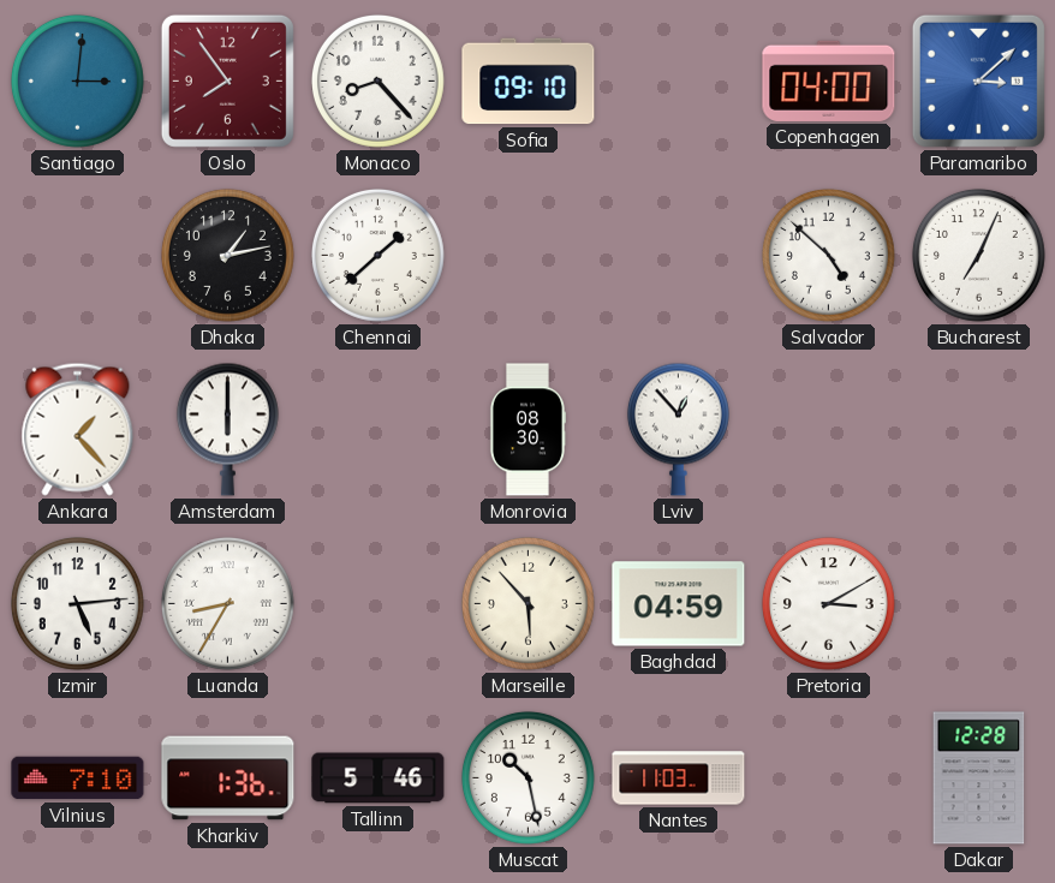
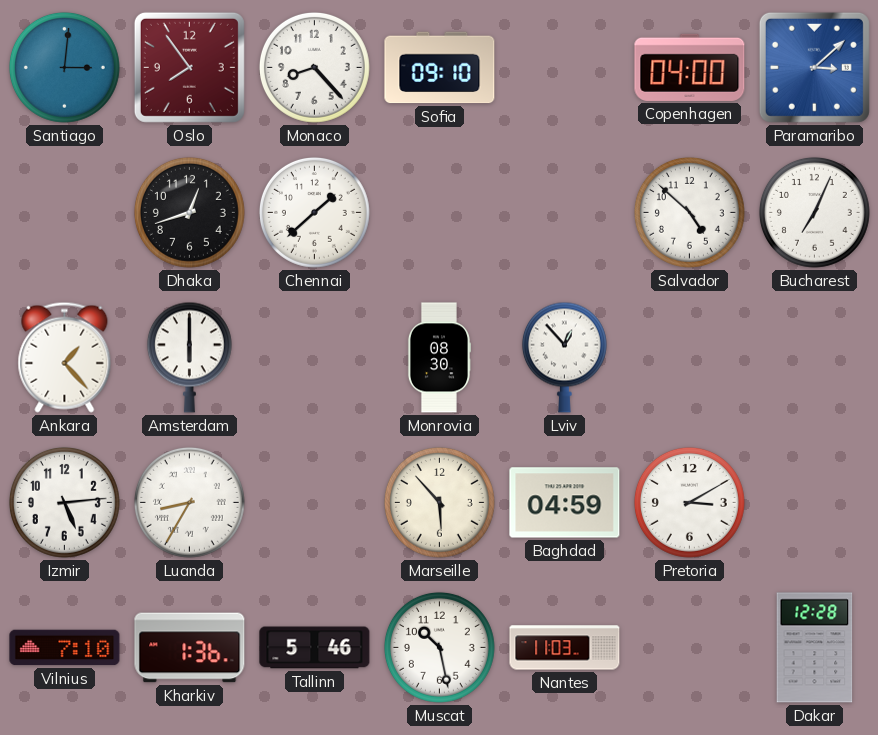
Dhaka: 1:13 -> 12:42 (189, 212)
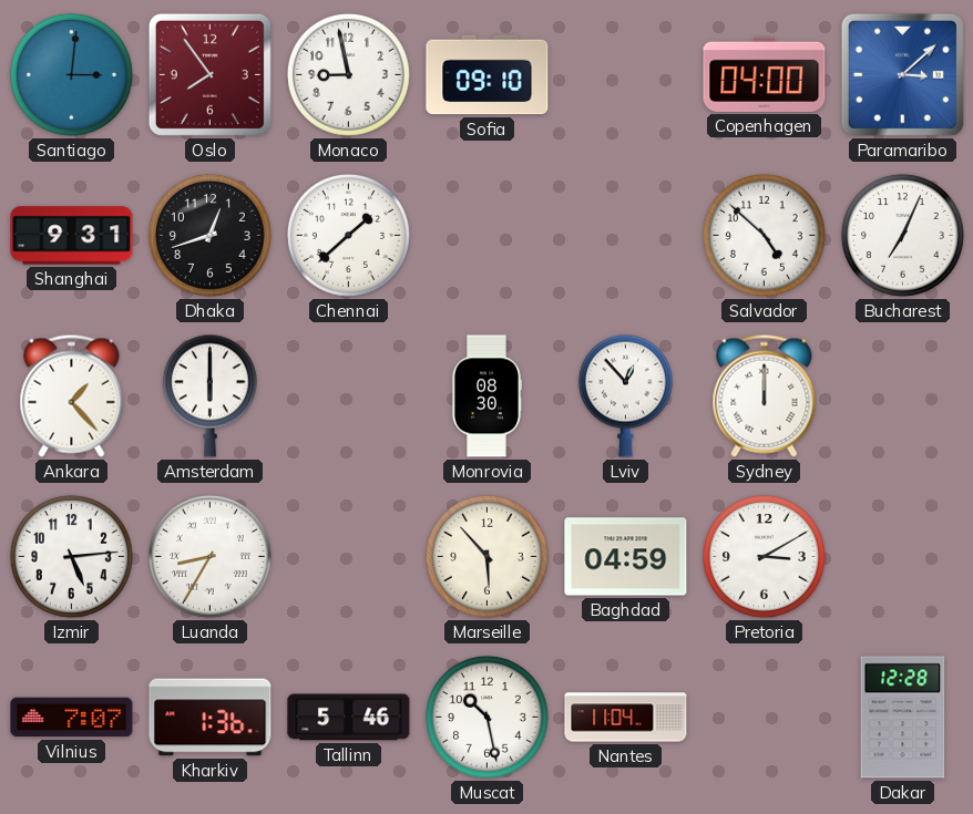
Monaco: 8:23 -> 8:58 (348, 74)
Shanghai: none -> 9:31 (72, 236)
Sydney: none -> 12:00 (765, 395)
Vilnius: 7:10 -> 7:07 (72, 718)
Nantes: 11:03 -> 11:04 (626, 718)
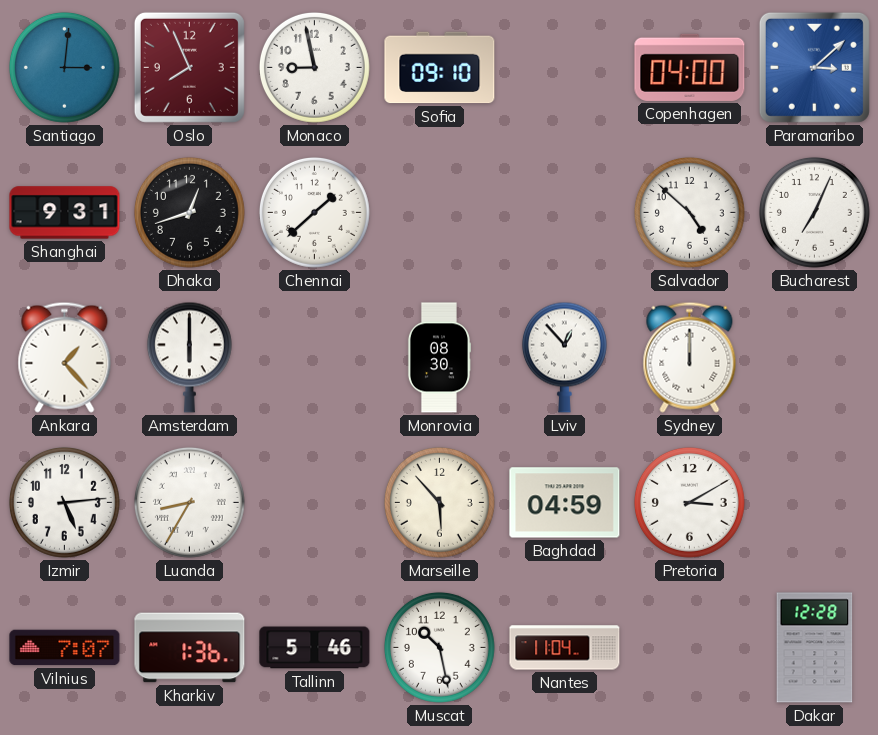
Oslo: 7:54 -> 7:56 (189, 67)
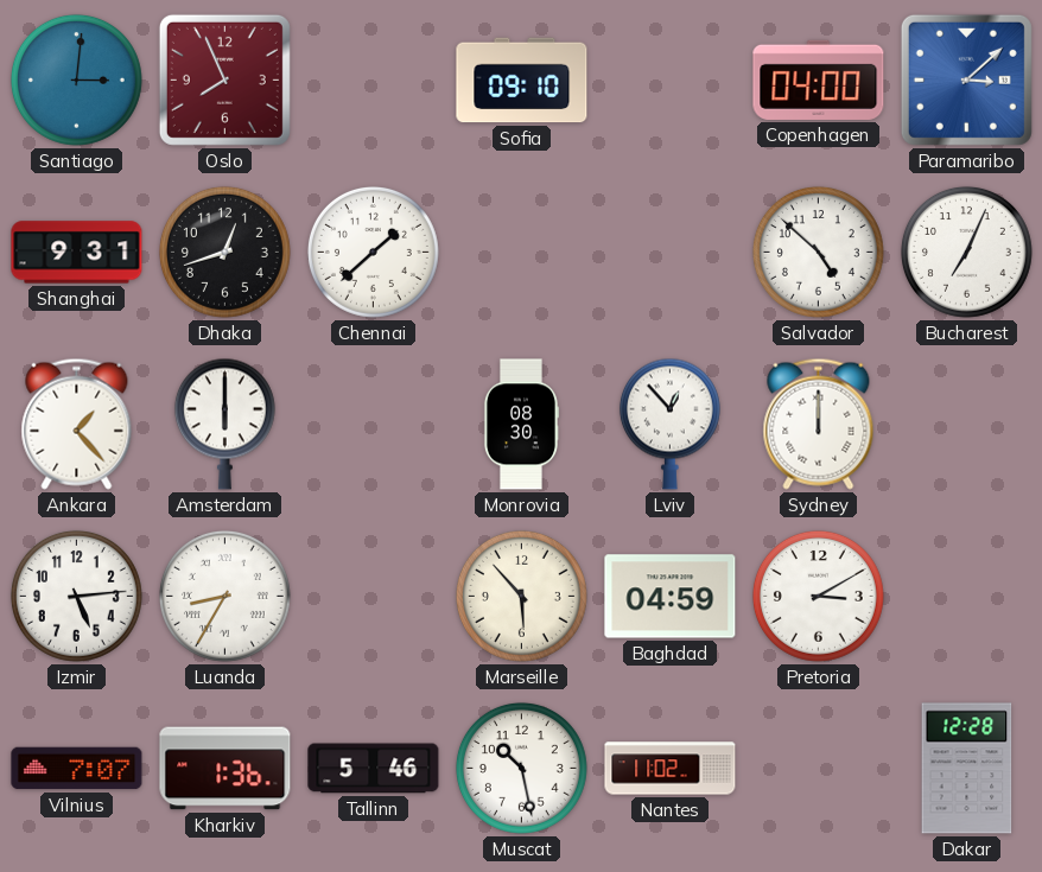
Monaco: 8:58 -> none (314, 67)
Nantes: 11:04 -> 11:02 (671, 769)
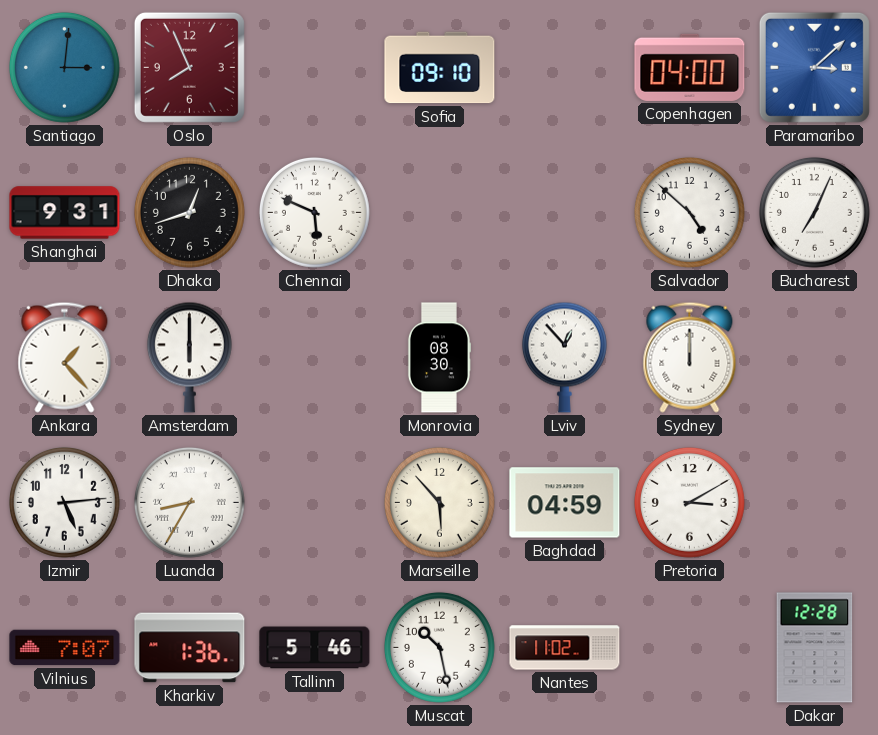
Chennai: 1:38 -> 5:49 (314, 212)
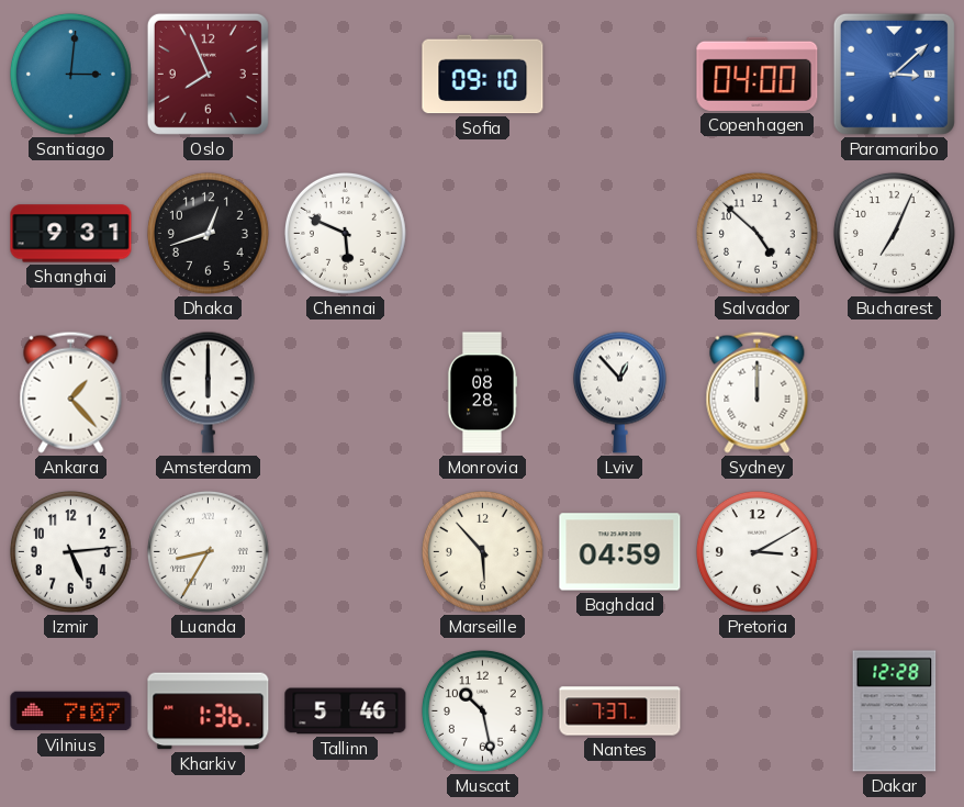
Monrovia: 08:30 -> 08:28 (481, 393)
Nantes: 11:02 -> 7:37 (620, 711)
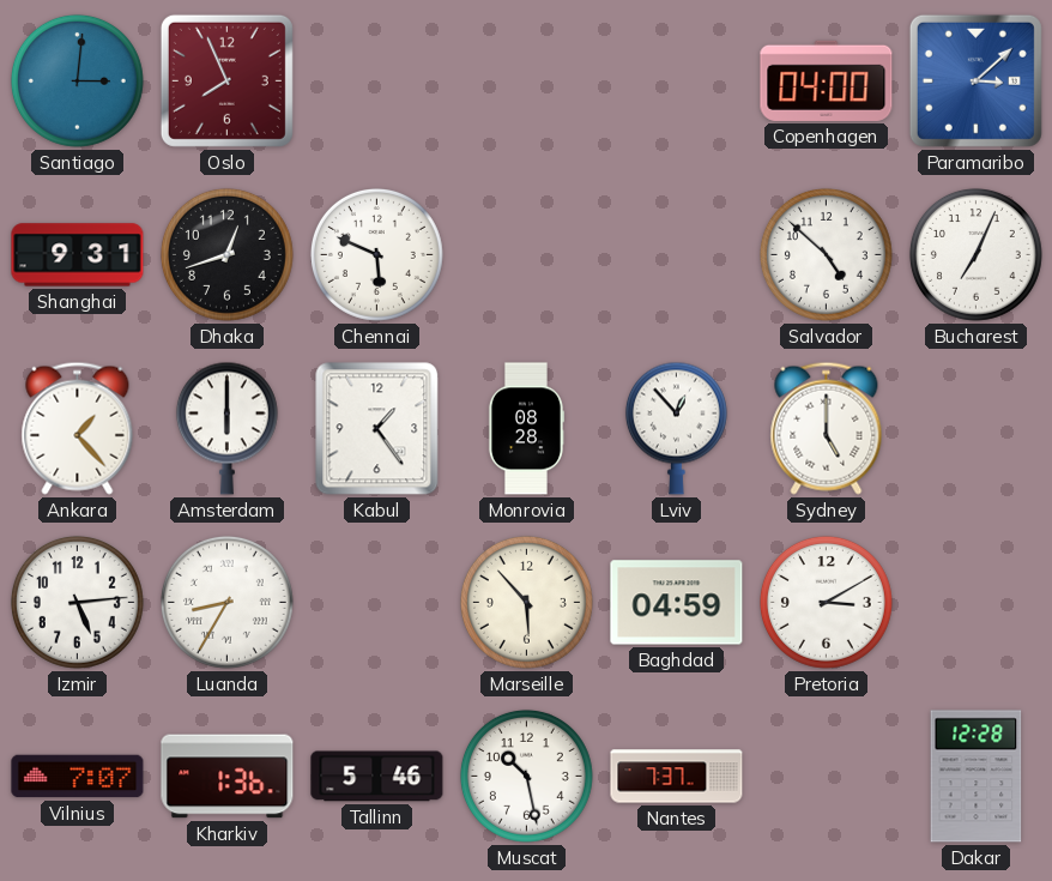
Sofia: 09:10 -> none (483, 75)
Kabul: none -> 1:24 (377, 429)
Sydney: 12:00 -> 5:00 (827, 428)
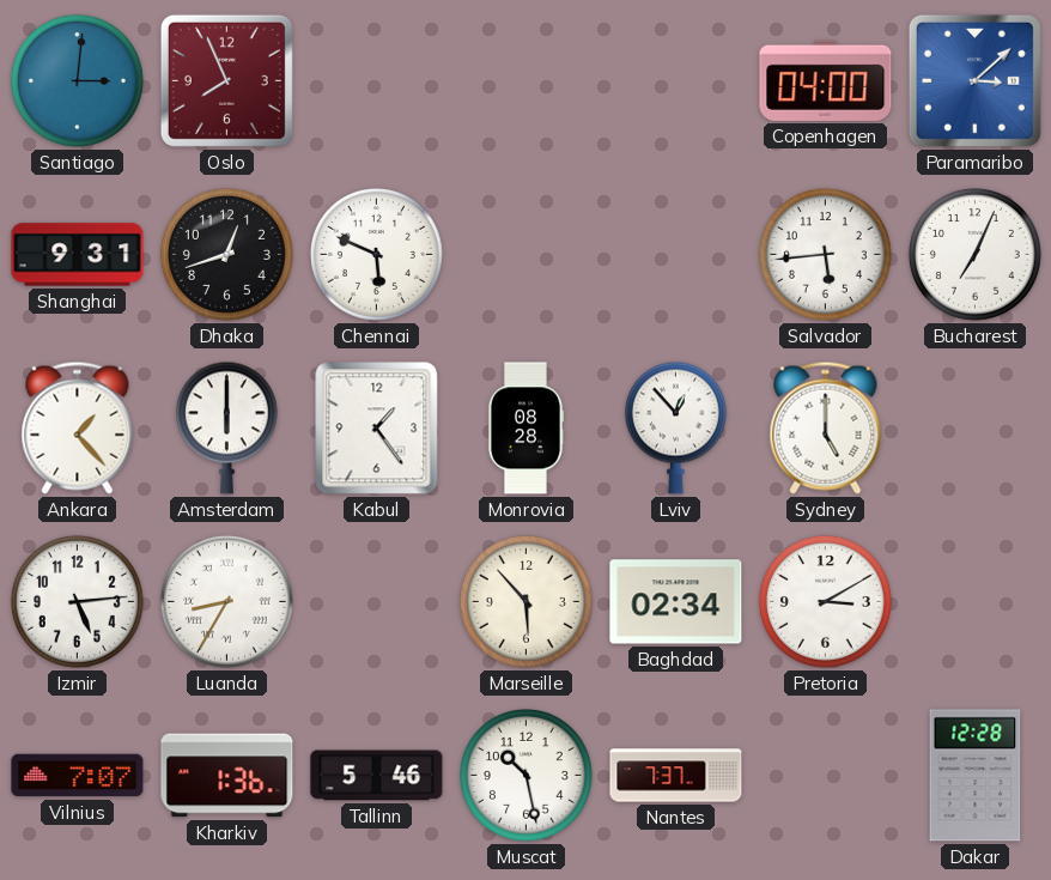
Salvador: 4:52 -> 5:44 (825, 254)
Baghdad: 04:59 -> 02:34 (676, 602)
